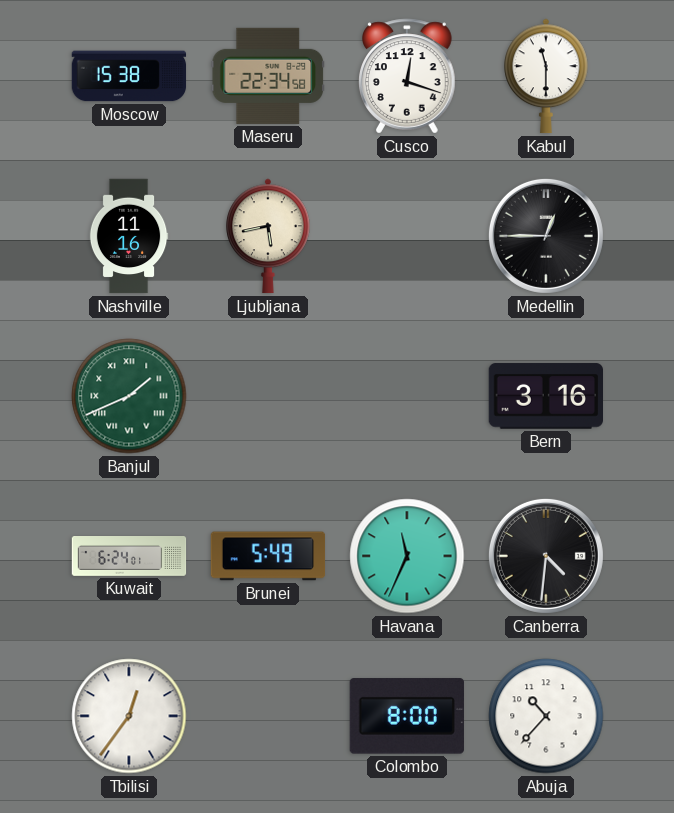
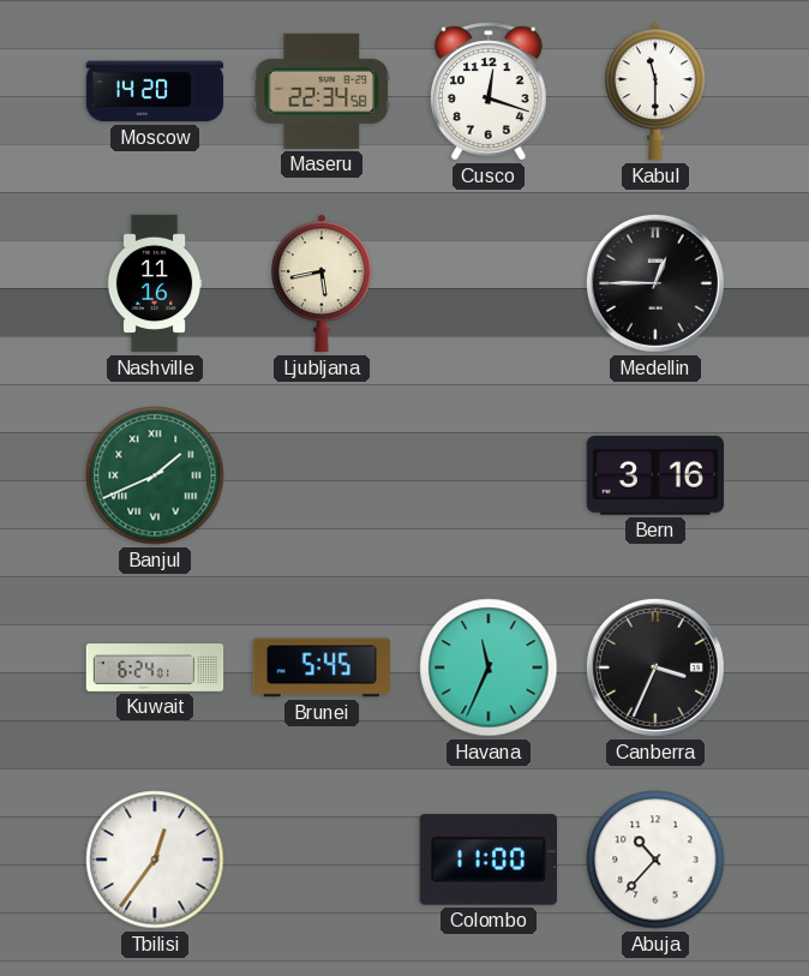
Moscow: 15:38 -> 14:20 (155, 91)
Brunei: 5:49 -> 5:45 (322, 667)
Canberra: 4:31 -> 3:34 (655, 667)
Colombo: 8:00 -> 11:00 (489, 860)
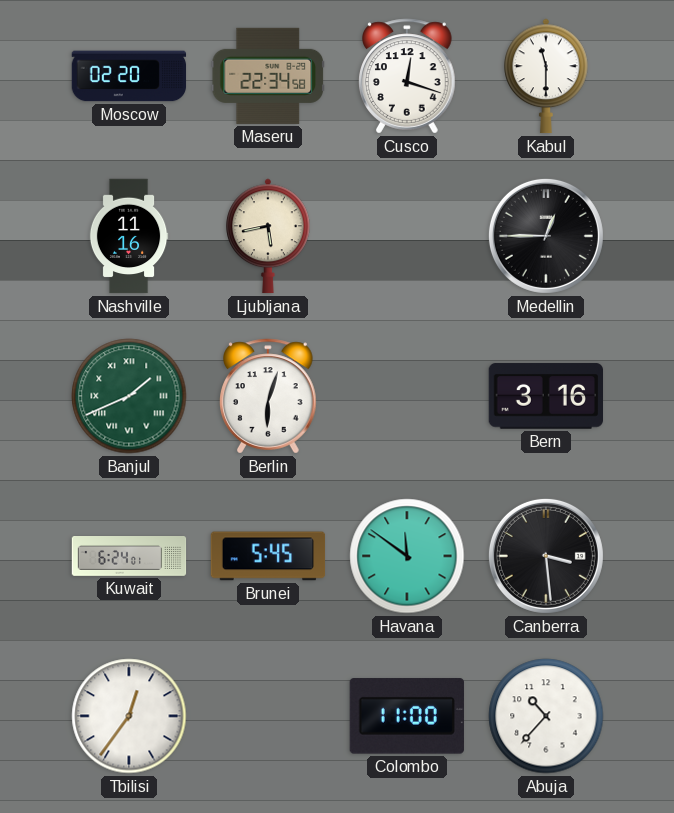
Moscow: 14:20 -> 02:20 (129, 76)
Berlin: none -> 6:03 (269, 396)
Havana: 11:34 -> 11:51 (407, 556)
Canberra: 3:34 -> 3:29 (546, 556)
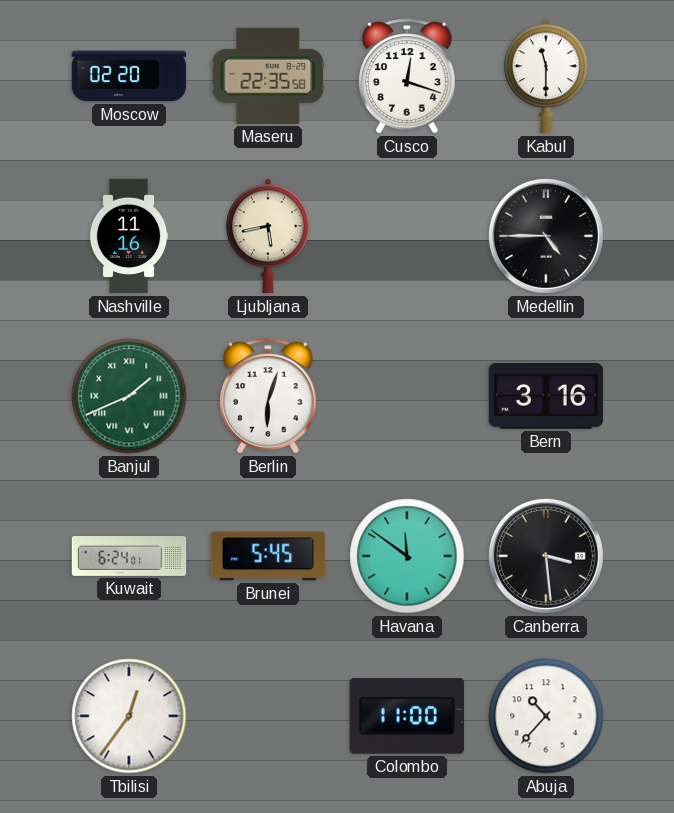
Maseru: 22:34 -> 22:35 (267, 76)
Medellin: 12:45 -> 4:45 (546, 236)
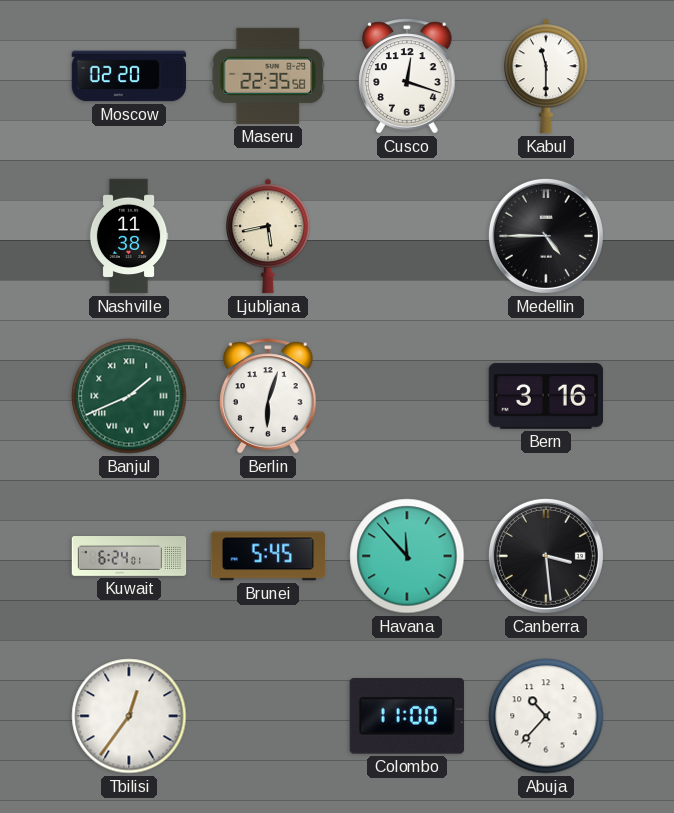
Nashville: 11:16 -> 11:38 (129, 236)
Havana: 11:51 -> 11:53 (407, 556)
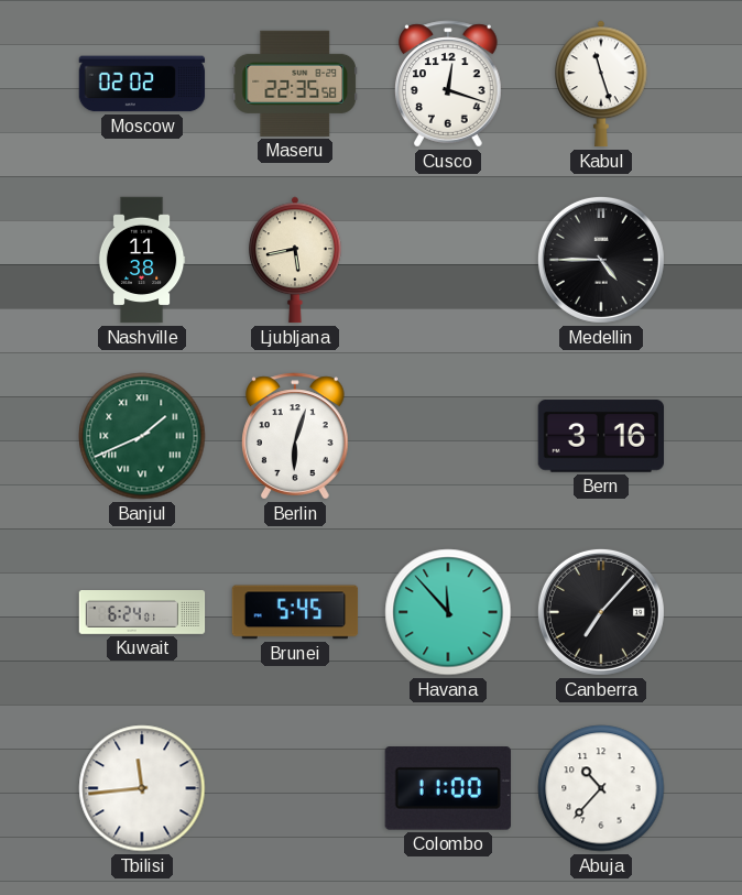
Moscow: 02:20 -> 02:02 (142, 84)
Kabul: 11:30 -> 11:27 (601, 84)
Canberra: 3:29 -> 7:07 (601, 612)
Tbilisi: 12:36 -> 11:44 (142, 788)
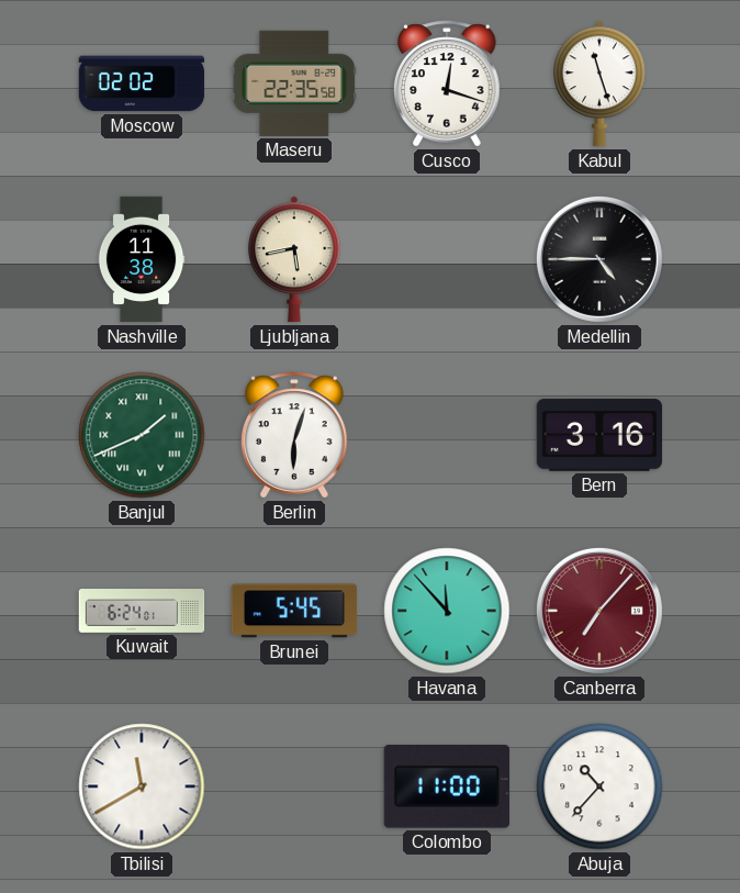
Canberra dial: black -> burgundy (599, 611)
Tbilisi: 11:44 -> 11:40 (142, 786)
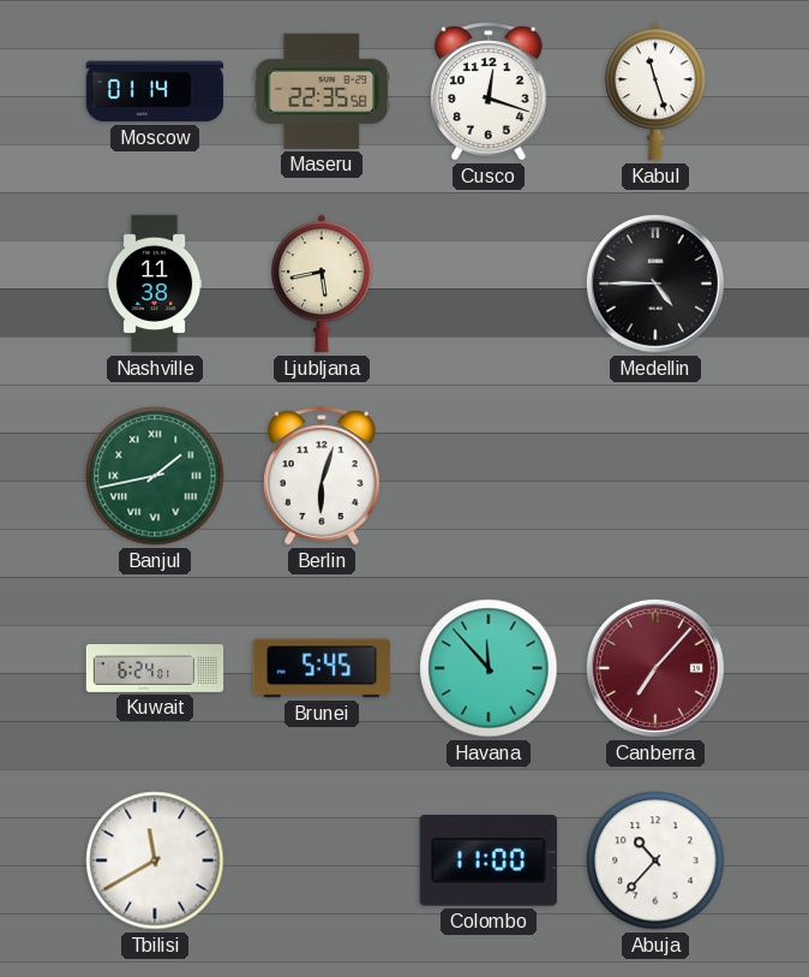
Moscow: 02:02 -> 01:14 (155, 91)
Banjul: 1:41 -> 1:43 (155, 476)
Bern: 3:16 -> none (598, 435)
